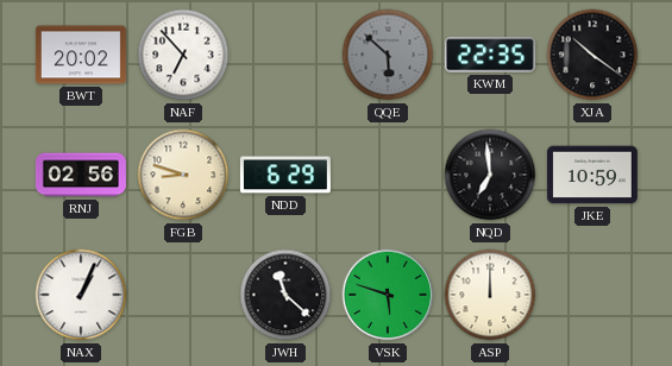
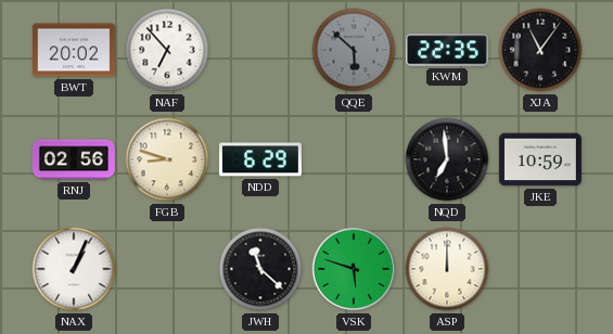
XJA: 10:21 -> 11:06 (540, 50)
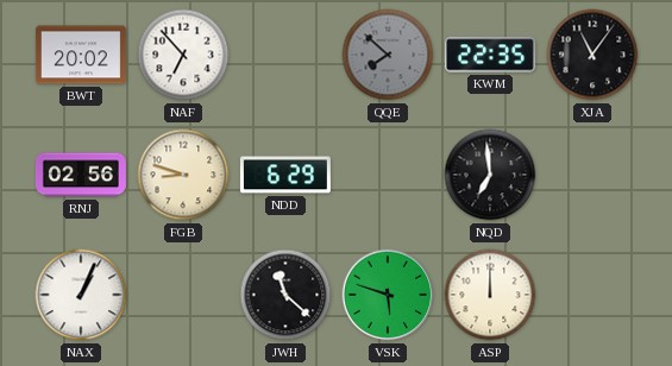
QQE: 5:52 -> 7:52 (388, 55)
JKE: 10:59 -> none (540, 159)
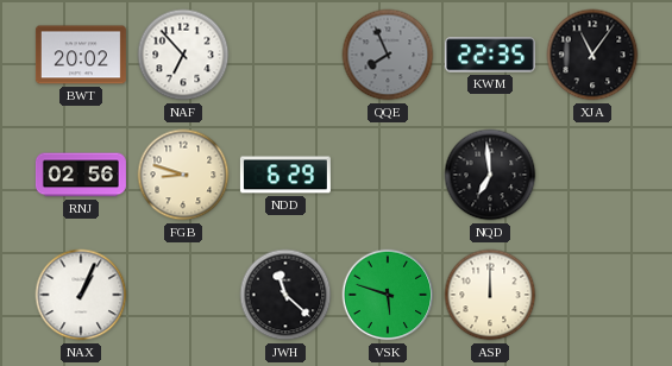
QQE: 7:52 -> 7:56 (388, 55)
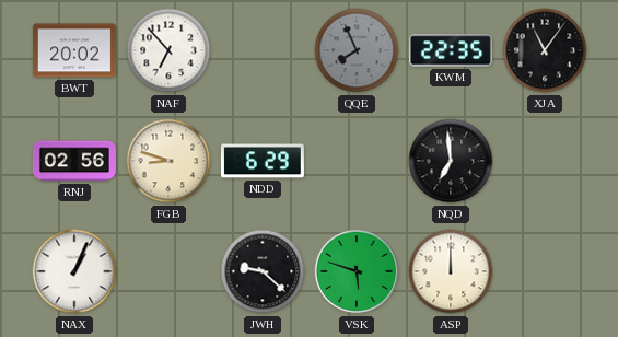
JWH: 11:22 -> 9:22 (263, 271)
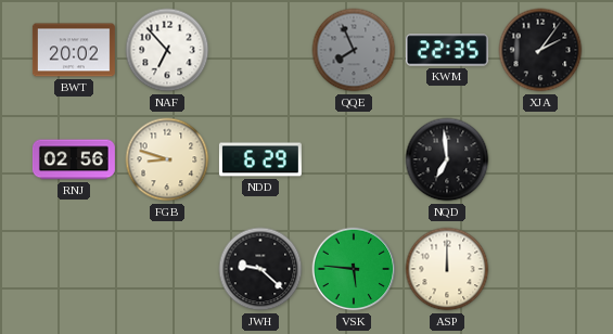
XJA: 11:06 -> 2:06 (540, 50)
NAX: 1:04 -> none (74, 271)
VSK: 5:48 -> 5:46 (354, 269)
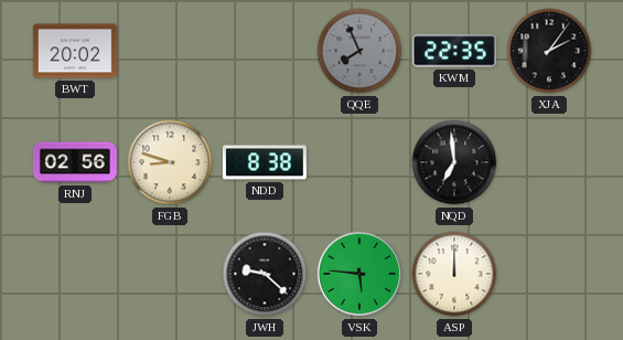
NAF: 6:53 -> none (167, 50)
NDD: 6:29 -> 8:38 (265, 162)
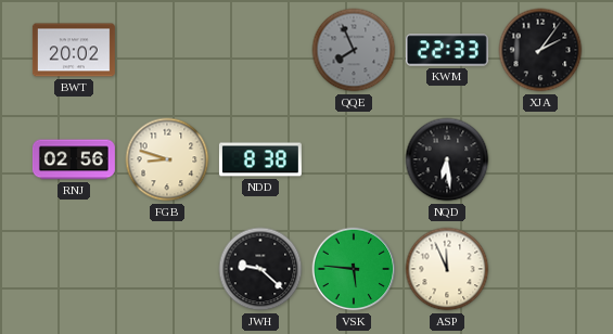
KWM: 22:35 -> 22:33 (447, 50)
NQD: 6:59 -> 6:29 (447, 159)
ASP: 12:00 -> 11:56 (447, 269)
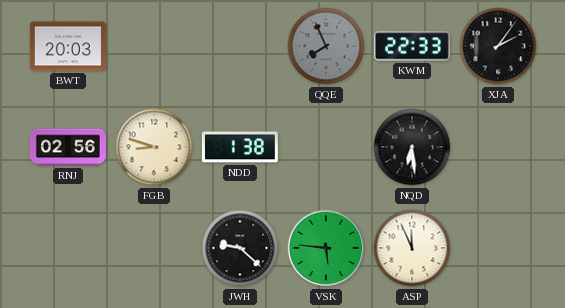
BWT: 20:02 -> 20:03 (68, 46)
NDD: 8:38 -> 1:38 (240, 147)
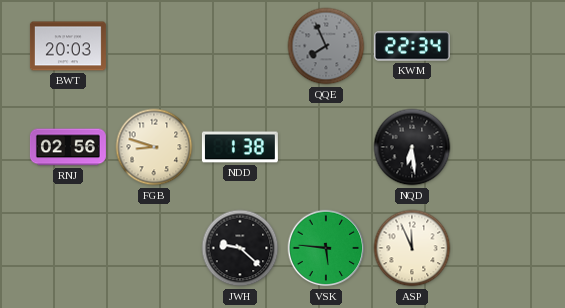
KWM: 22:33 -> 22:34 (412, 46)
XJA: 2:06 -> none (498, 46)
